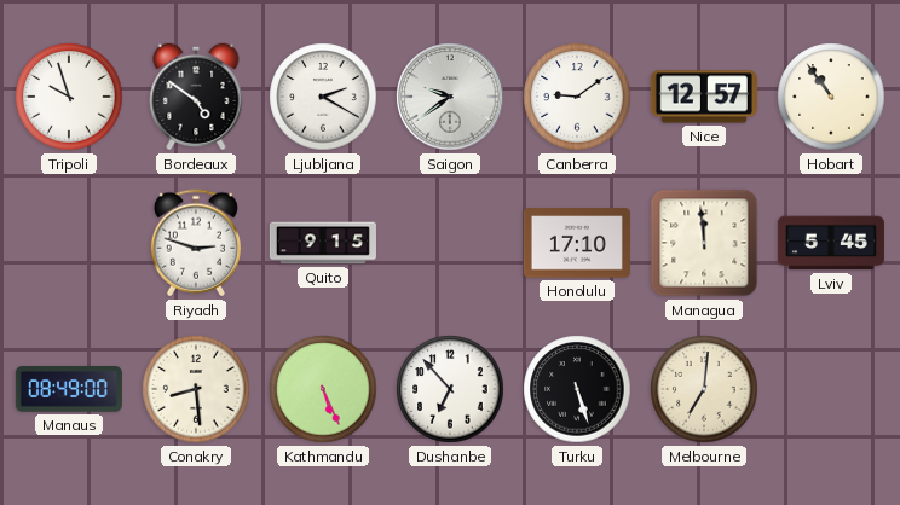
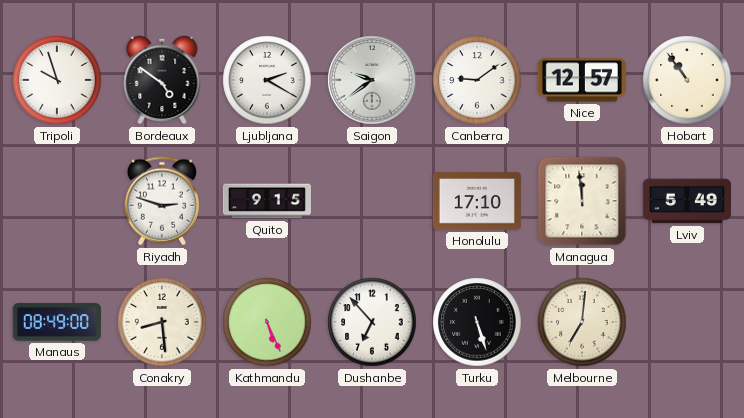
Lviv: 5:45 -> 5:49 (687, 201)
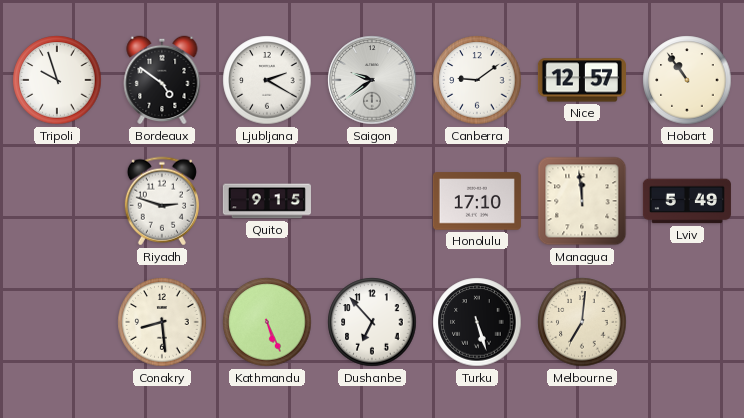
Manaus: 08:49 -> none (57, 322)
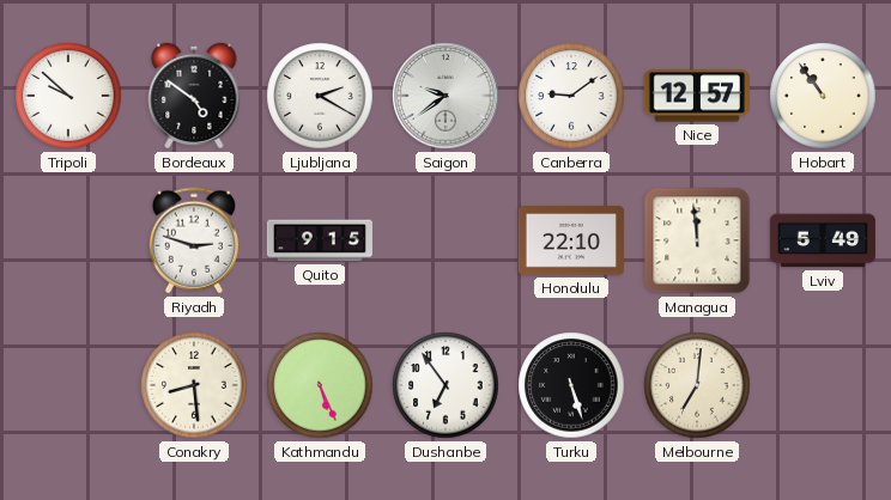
Tripoli: 9:57 -> 9:52 (68, 96)
Honolulu: 17:10 -> 22:10 (571, 240)
Dushanbe: 6:53 -> 6:54 (445, 385)
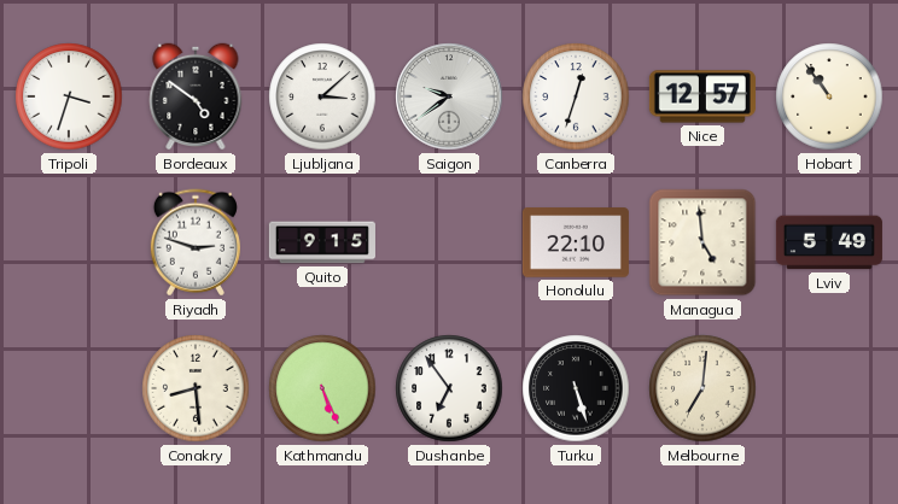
Tripoli: 9:52 -> 3:33 (69, 96)
Ljubljana: 2:20 -> 3:08 (322, 96)
Canberra: 9:09 -> 12:33 (576, 96)
Managua: 11:59 -> 4:59 (702, 242)
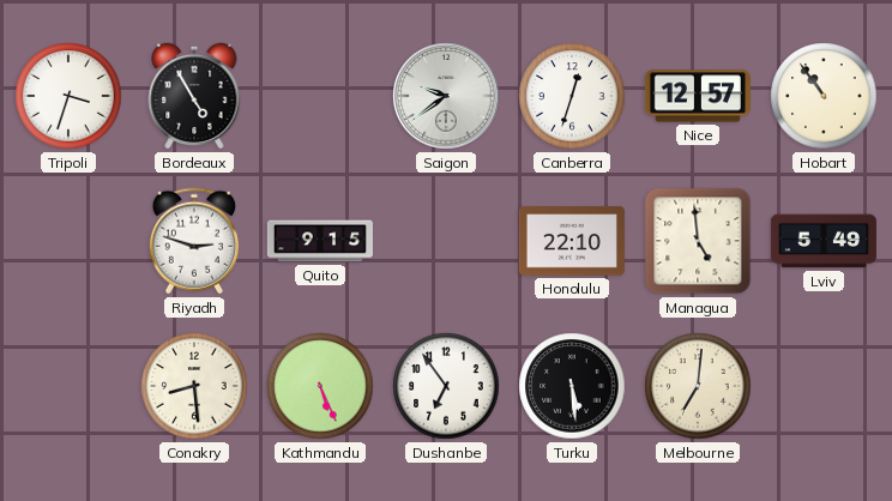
Bordeaux: 4:51 -> 4:55 (194, 96)
Ljubljana: 3:08 -> none (322, 96)
Turku: 5:27 -> 5:29 (572, 386)
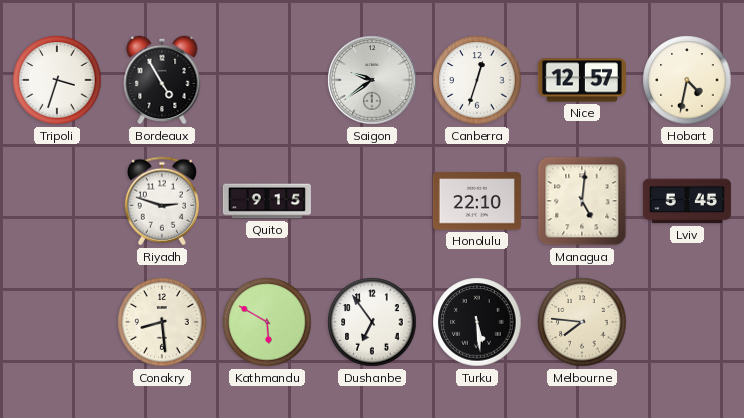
Hobart: 10:54 -> 4:32 (687, 80)
Managua: 4:59 -> 5:01 (582, 201)
Lviv: 5:49 -> 5:45 (687, 201)
Kathmandu: 5:26 -> 5:50 (267, 322)
Melbourne: 7:01 -> 7:46 (582, 322)
